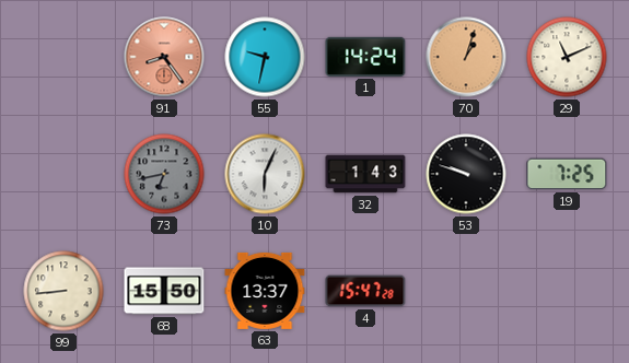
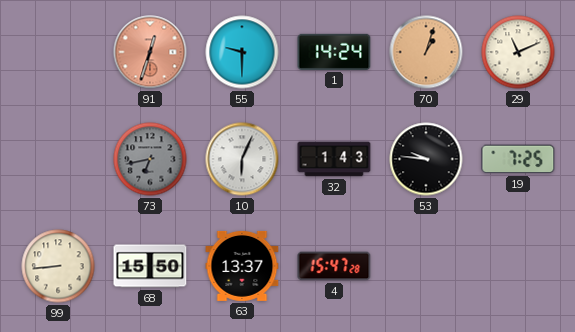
91: 8:24 -> 12:33 (150, 52)
55: 9:32 -> 9:30 (242, 52)
53: 9:48 -> 9:46 (426, 159)
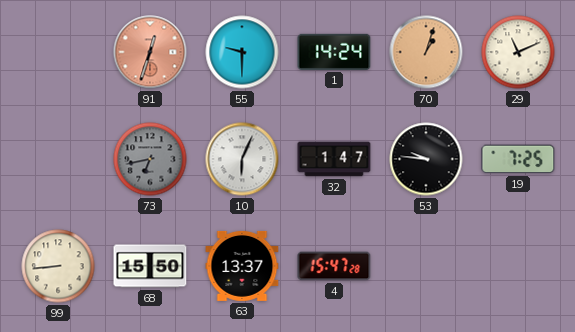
32: 1:43 -> 1:47 (334, 159)
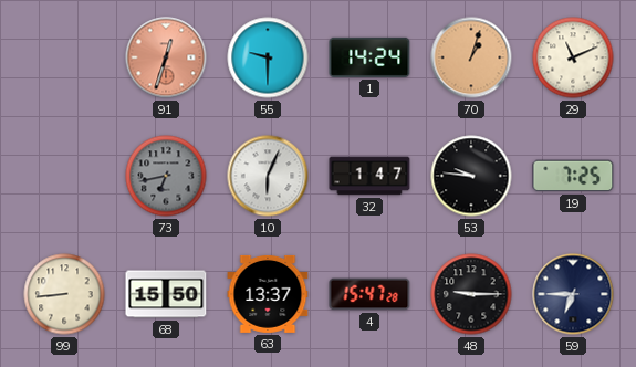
48: none -> 9:15 (471, 294)
59: none -> 6:45 (573, 294)
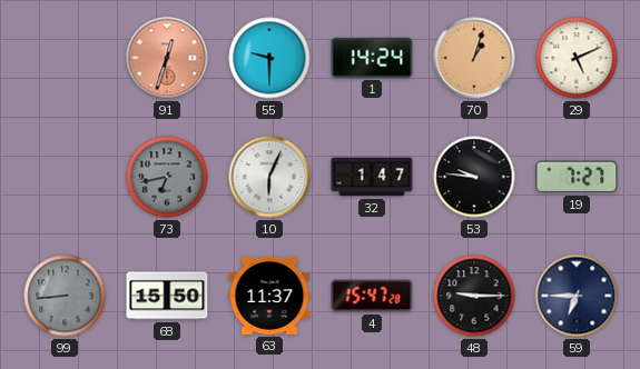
29: 11:11 -> 5:11 (577, 58)
19: 7:25 -> 7:27 (577, 177)
99 dial: cream -> grey (65, 296)
63: 13:37 -> 11:37 (269, 296)
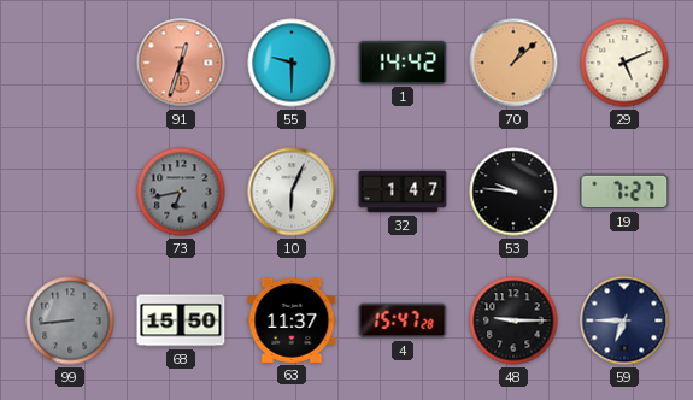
1: 14:24 -> 14:42 (403, 63)
70: 1:03 -> 1:08 (513, 63)
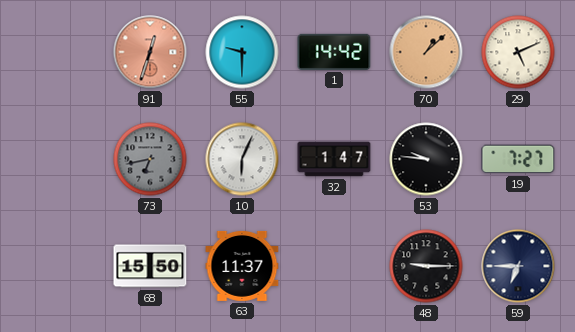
99: 8:44 -> none (70, 320)
4: 15:47 -> none (403, 320)
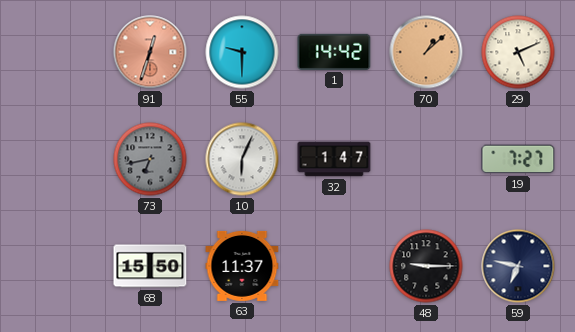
53: 9:46 -> none (426, 159)
59: 6:45 -> 6:47 (518, 266)
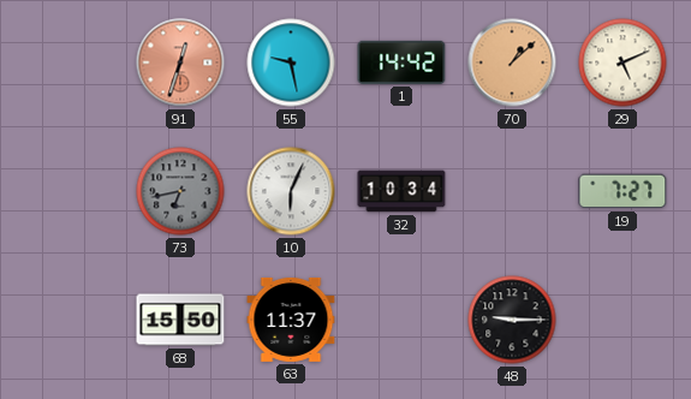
55: 9:30 -> 9:28 (291, 62)
32: 1:47 -> 10:34 (401, 191)
59: 6:47 -> none (518, 266)
